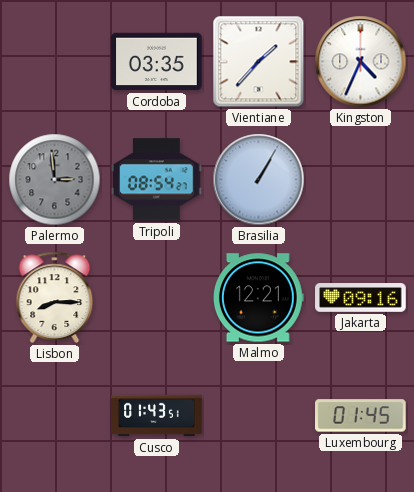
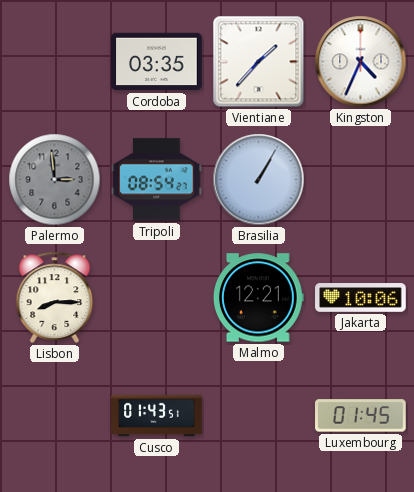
Jakarta: 09:16 -> 10:06 (361, 298)
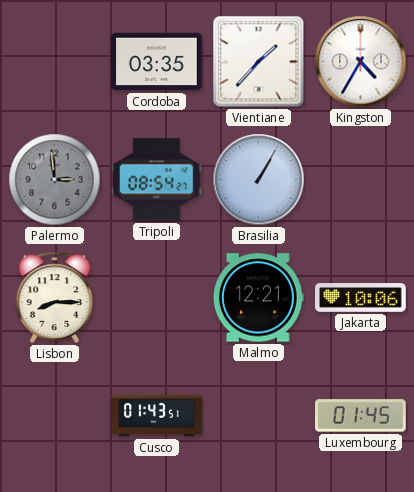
Kingston: 4:34 -> 4:35 (361, 62)
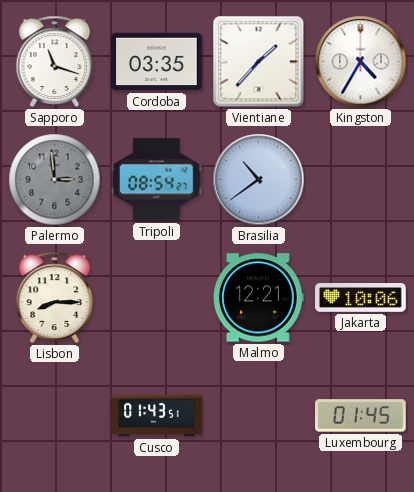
Sapporo: none -> 11:18 (55, 61)
Brasilia: 1:05 -> 10:39 (259, 180)
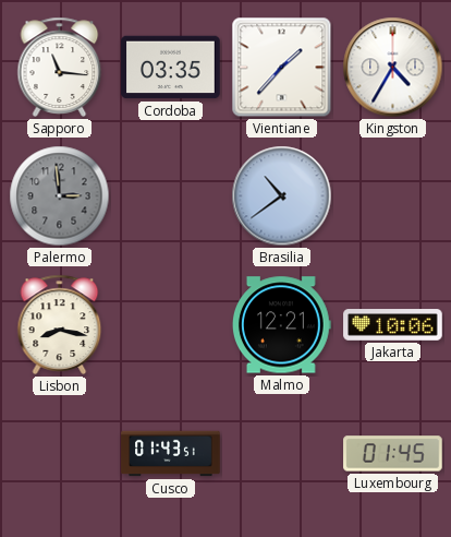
Sapporo: 11:18 -> 11:16 (60, 67)
Tripoli: 08:54 -> none (157, 180)
Lisbon: 8:15 -> 8:17 (60, 324)
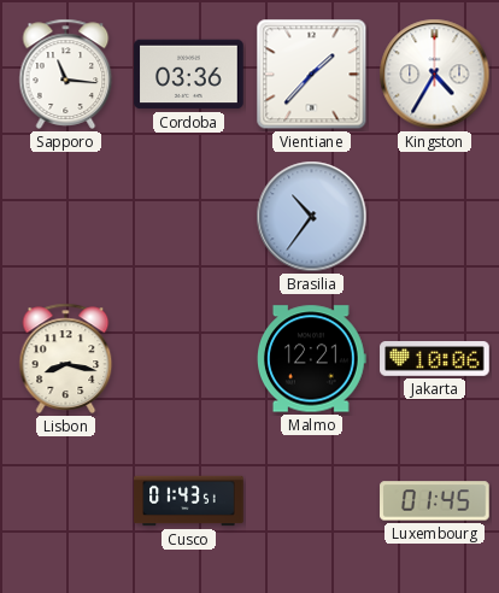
Cordoba: 03:35 -> 03:36 (189, 75)
Palermo: 2:59 -> none (60, 196)
Brasilia: 10:39 -> 10:36 (312, 217)
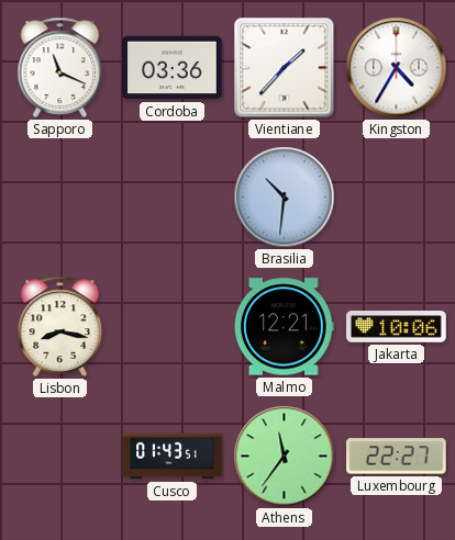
Sapporo: 11:16 -> 11:19 (60, 67)
Brasilia: 10:36 -> 10:31 (285, 198)
Athens: none -> 11:36 (285, 457)
Luxembourg: 01:45 -> 22:27 (397, 457)
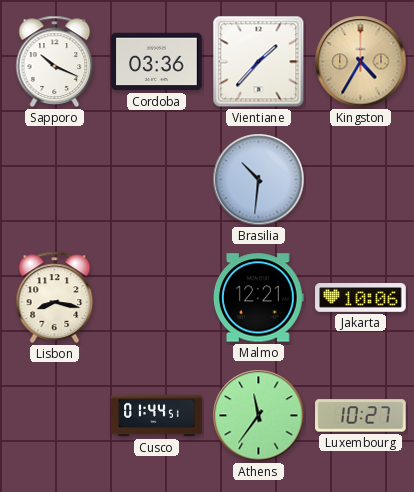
Sapporo: 11:19 -> 10:19 (55, 61)
Kingston dial: white -> champagne (361, 62)
Cusco: 01:43 -> 01:44 (157, 416)
Luxembourg: 22:27 -> 10:27 (361, 416)
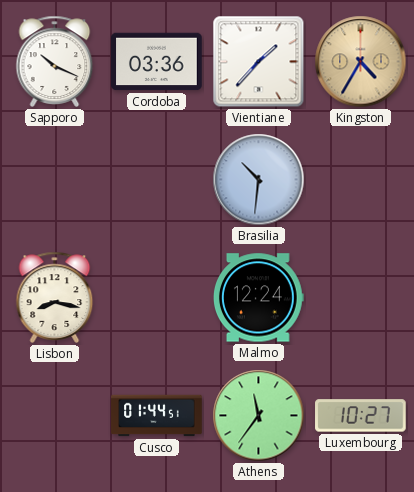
Malmo: 12:21 -> 12:24 (258, 298)
Jakarta: 10:06 -> none (361, 298)
